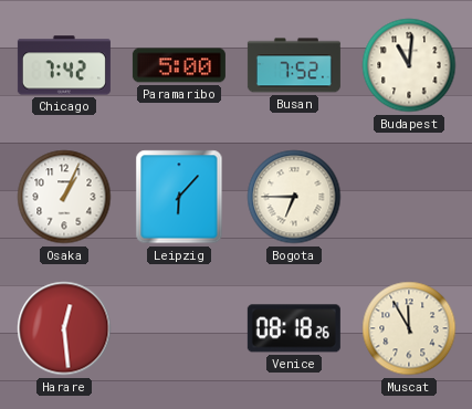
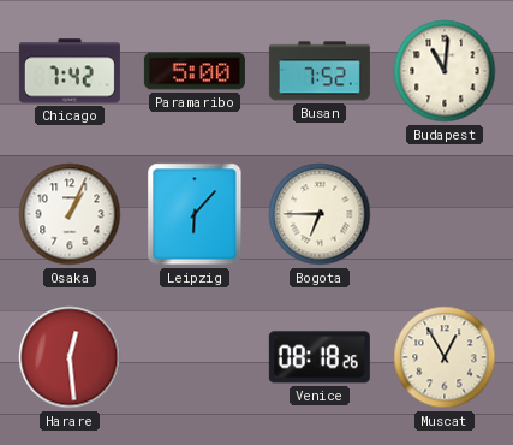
Muscat: 11:55 -> 12:55 (445, 357)
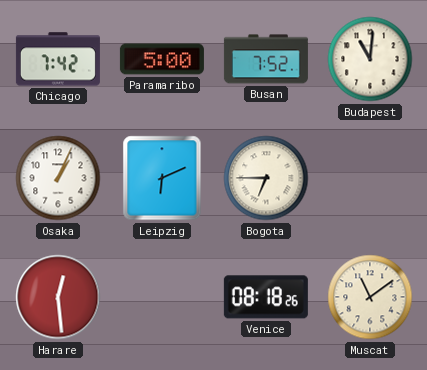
Leipzig: 6:07 -> 6:11 (162, 178)
Muscat: 12:55 -> 11:09 (370, 297)
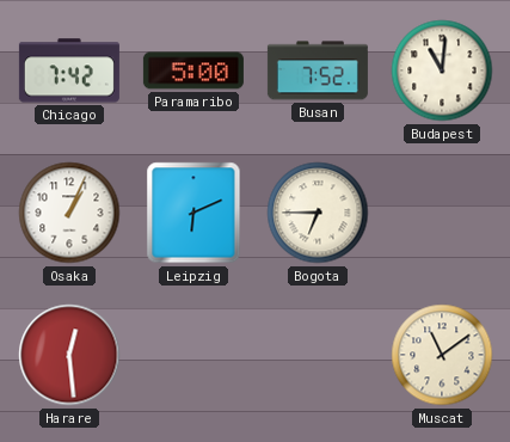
Venice: 08:18 -> none (266, 297)
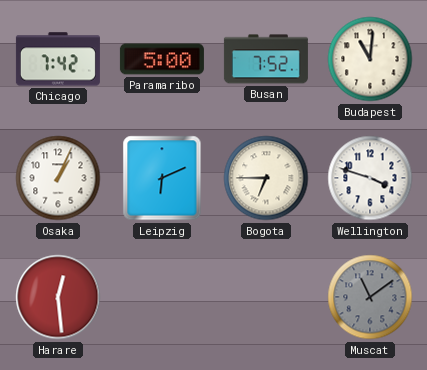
Wellington: none -> 3:48 (370, 178)
Muscat dial: cream -> grey (370, 297)
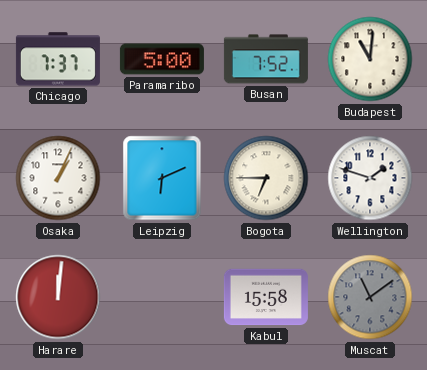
Chicago: 7:42 -> 7:37 (58, 59)
Wellington: 3:48 -> 1:48 (370, 178)
Harare: 12:29 -> 12:01 (58, 297)
Kabul: none -> 15:58 (266, 297)
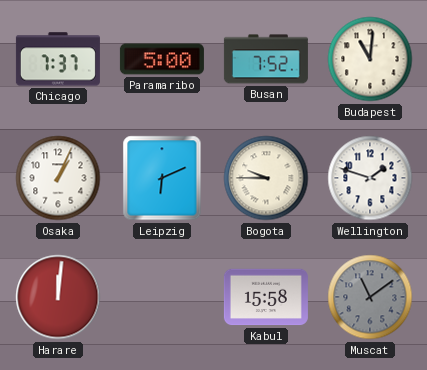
Bogota: 6:45 -> 9:45 (266, 178)
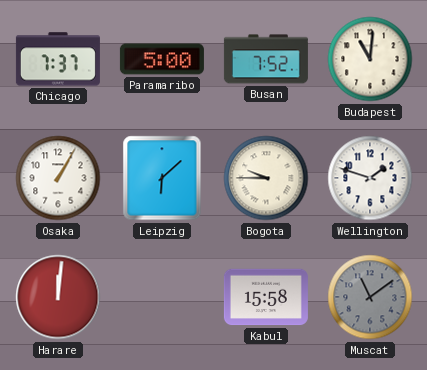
Osaka: 1:04 -> 1:05 (58, 178)
Leipzig: 6:11 -> 6:08 (162, 178)
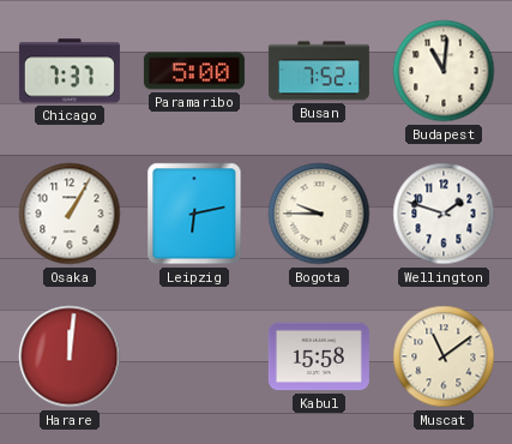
Leipzig: 6:08 -> 6:13 (194, 214)
Muscat dial: grey -> cream (444, 356)
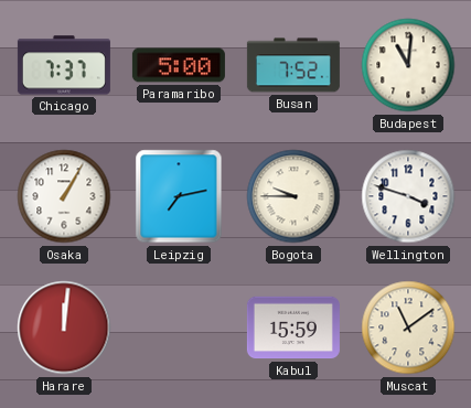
Leipzig: 6:13 -> 7:13 (179, 196)
Wellington: 1:48 -> 3:48 (408, 196)
Kabul: 15:58 -> 15:59 (293, 328)
